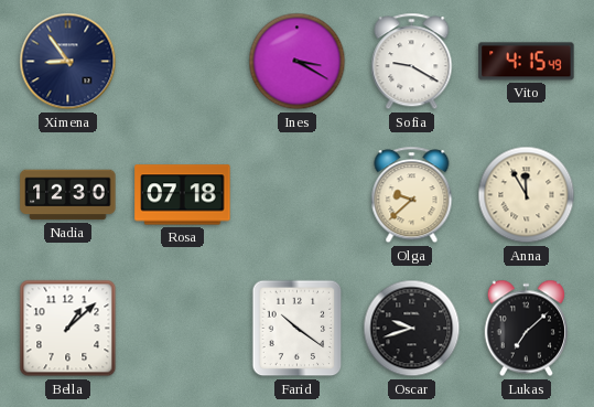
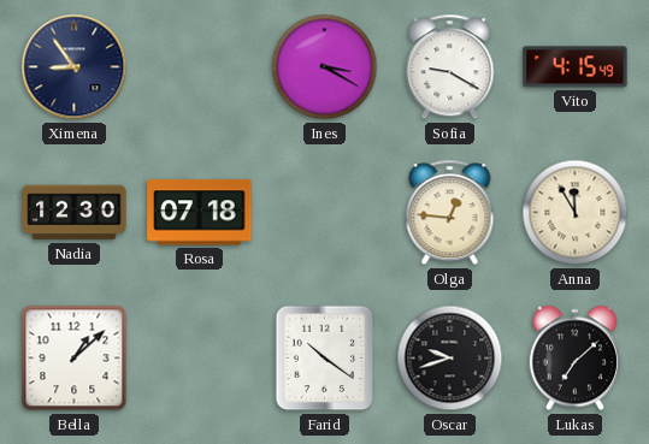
Olga: 9:38 -> 12:46 (450, 213)
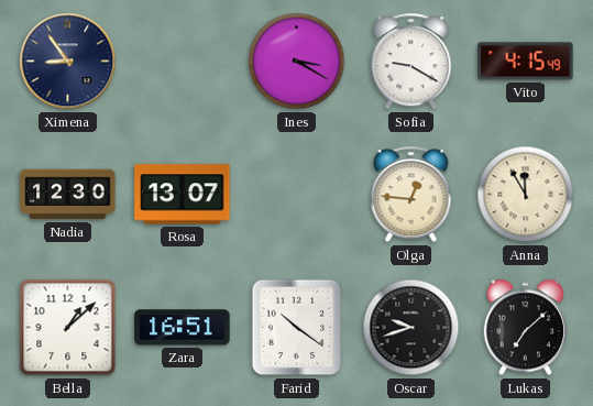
Rosa: 07:18 -> 13:07 (183, 195)
Zara: none -> 16:51 (183, 328)
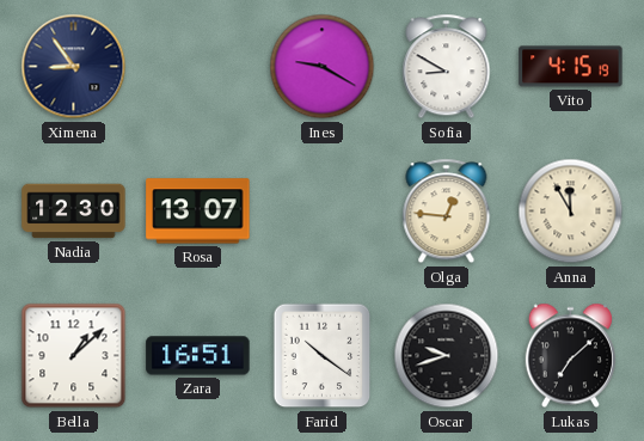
Ines: 3:20 -> 9:20 (323, 67)
Sofia: 9:20 -> 8:50 (447, 67)
Vito: 4:15:49 -> 4:15:19 (571, 67)
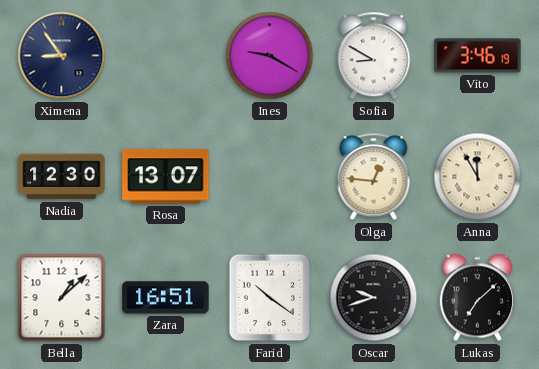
Vito: 4:15 -> 3:46 (478, 56)
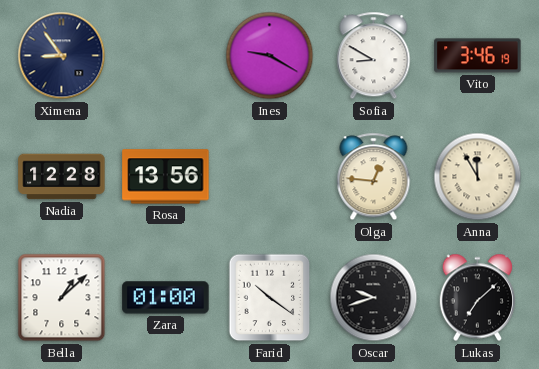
Nadia: 12:30 -> 12:28 (62, 177)
Rosa: 13:07 -> 13:56 (166, 177)
Zara: 16:51 -> 01:00 (166, 298)
